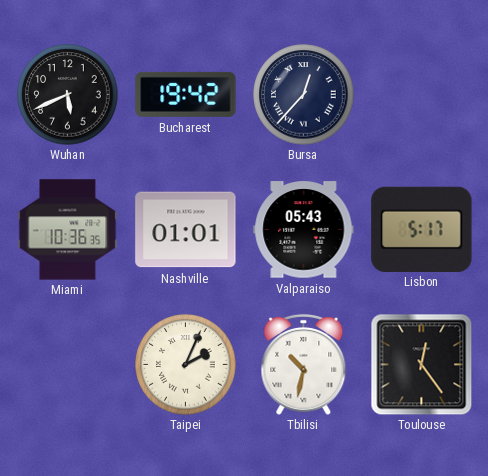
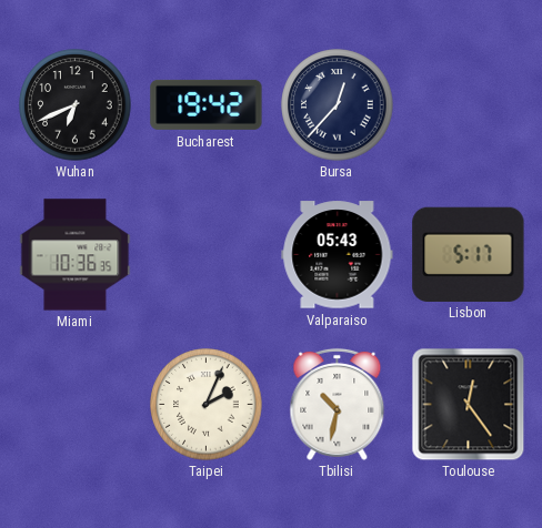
Wuhan: 5:41 -> 6:41 (76, 105)
Nashville: 01:01 -> none (186, 230)
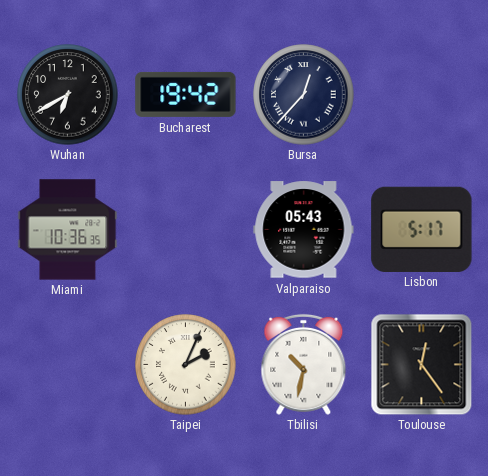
Wuhan: 6:41 -> 6:40 (68, 95)
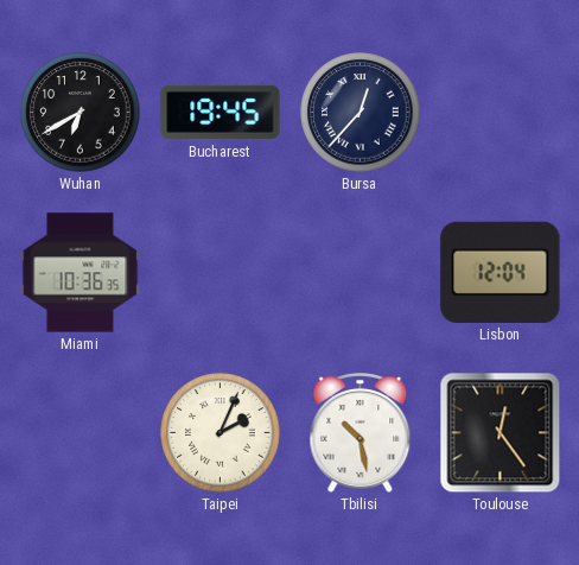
Bucharest: 19:42 -> 19:45 (221, 112)
Valparaiso: 05:43 -> none (304, 230)
Lisbon: 5:17 -> 12:04 (501, 272)
Tbilisi: 10:32 -> 10:28 (361, 432)
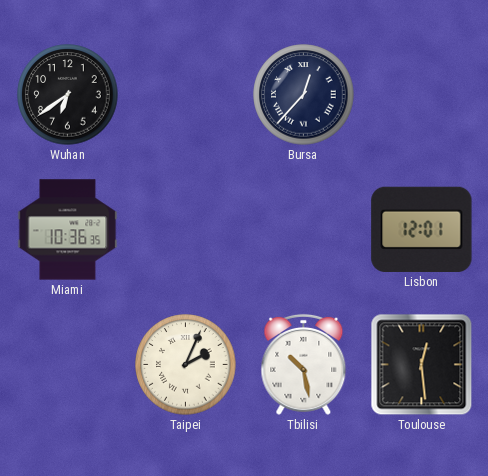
Wuhan: 6:40 -> 6:39 (68, 95)
Bucharest: 19:45 -> none (221, 112)
Lisbon: 12:04 -> 12:01 (422, 229)
Toulouse: 12:24 -> 12:29 (421, 364)
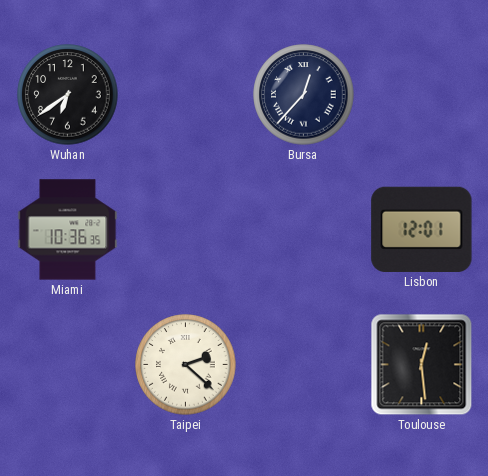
Taipei: 2:04 -> 2:22 (186, 365)
Tbilisi: 10:28 -> none (304, 364)
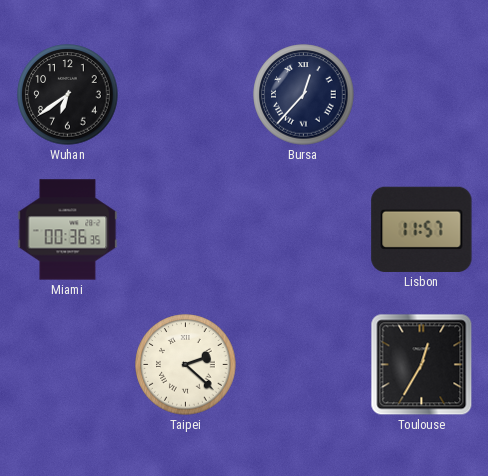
Miami: 10:36 -> 00:36 (68, 230)
Lisbon: 12:01 -> 11:57 (422, 229)
Toulouse: 12:29 -> 12:35 (421, 364)
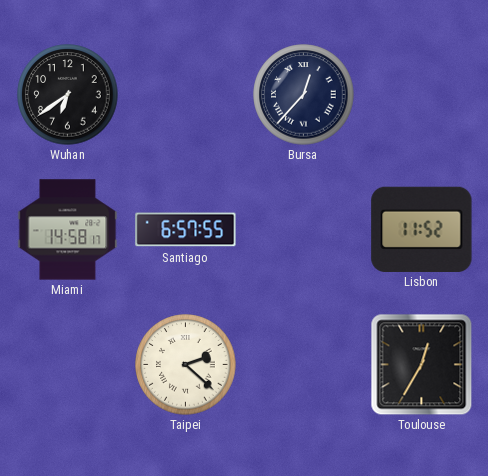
Miami: 00:36 -> 14:58 (68, 230)
Santiago: none -> 6:57 (186, 230)
Lisbon: 11:57 -> 11:52 (422, 229)
